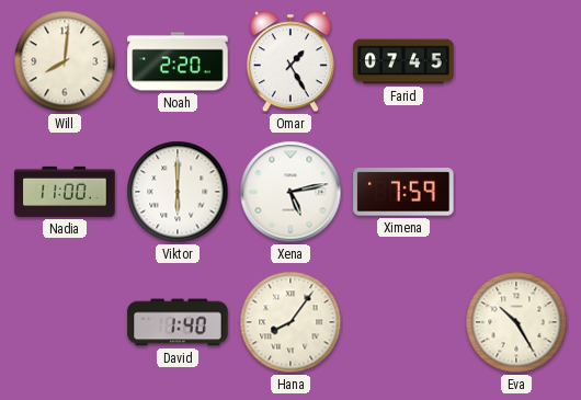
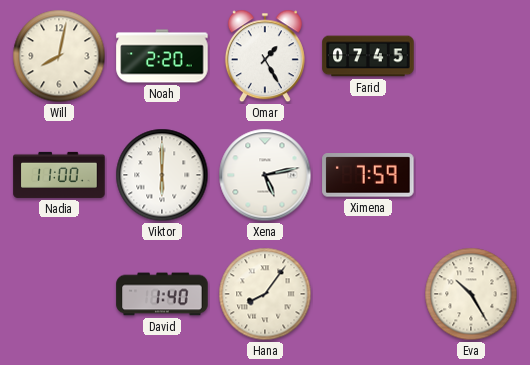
Will: 8:01 -> 8:02 (59, 56)
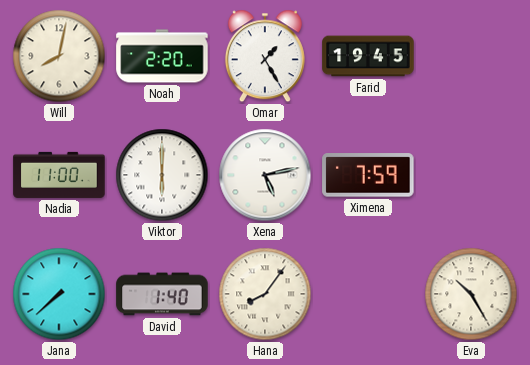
Farid: 07:45 -> 19:45 (368, 56)
Jana: none -> 7:38 (59, 294)
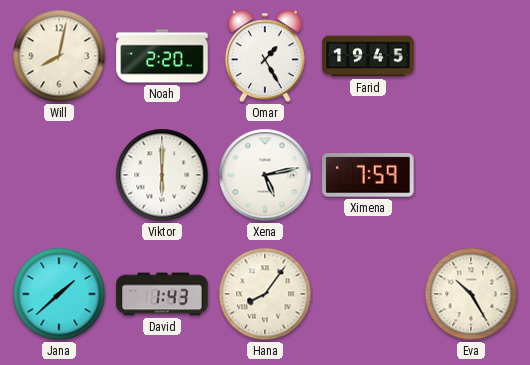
Nadia: 11:00 -> none (59, 175)
Jana: 7:38 -> 1:38 (59, 294)
David: 1:40 -> 1:43 (162, 294)
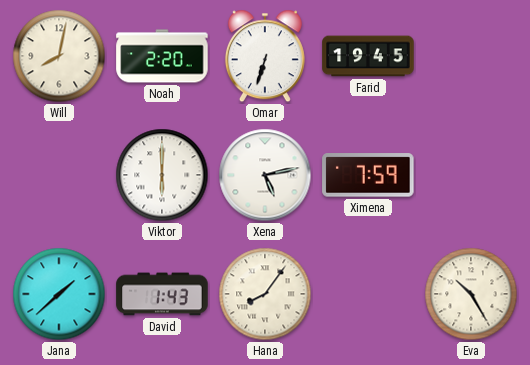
Omar: 1:25 -> 6:33 (265, 56)
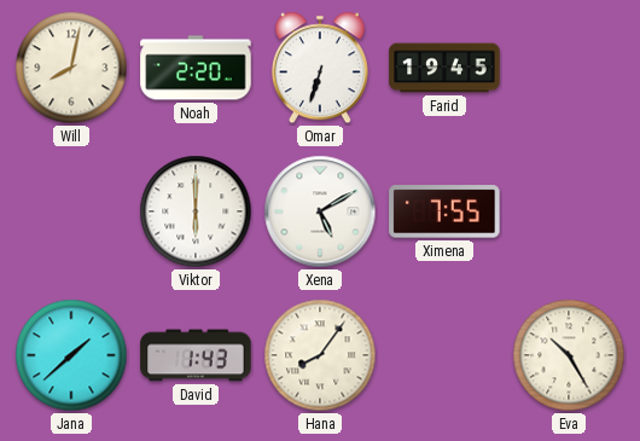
Xena: 5:13 -> 5:10 (320, 211)
Ximena: 7:59 -> 7:55 (444, 211)
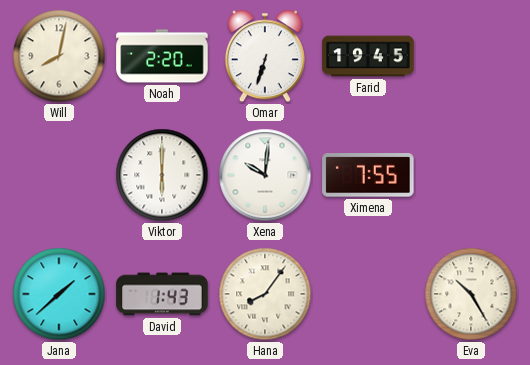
Xena: 5:10 -> 10:01 (265, 175)
